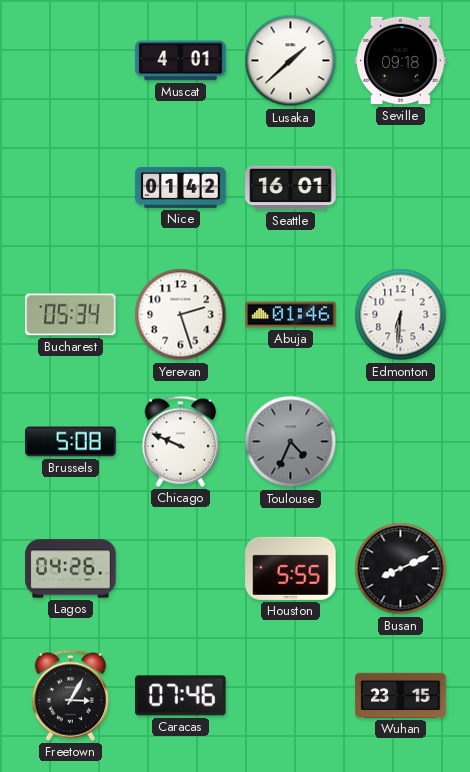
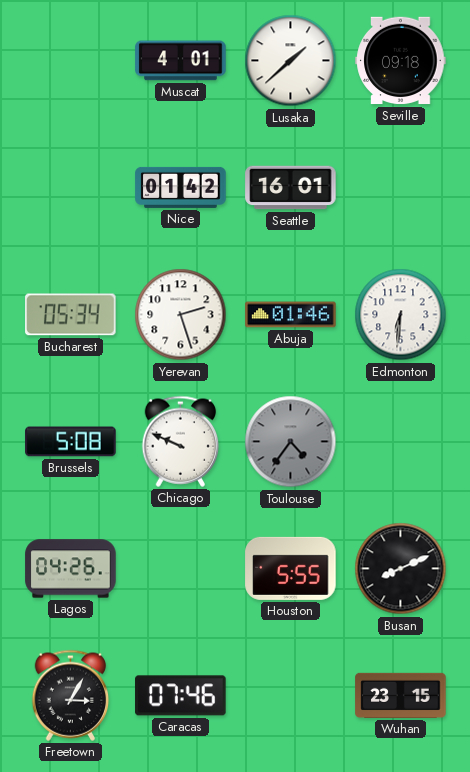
Toulouse: 4:34 -> 4:36 (291, 442)
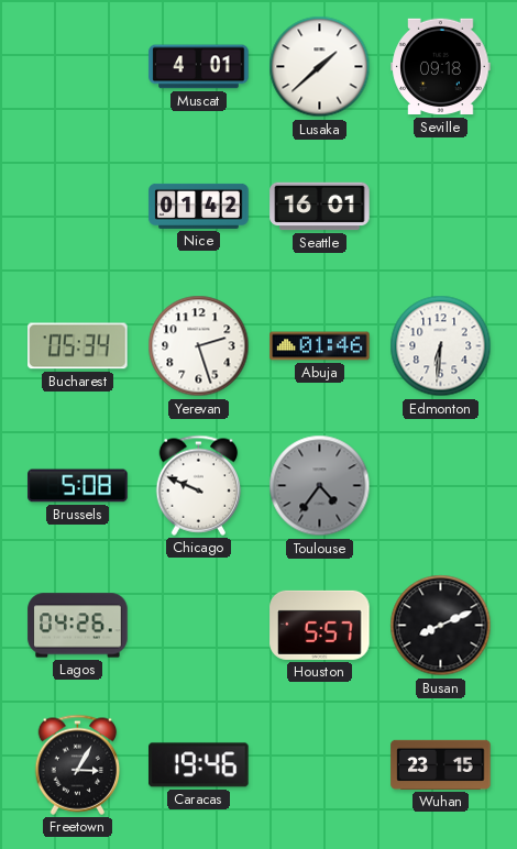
Houston: 5:55 -> 5:57 (320, 625)
Caracas: 07:46 -> 19:46 (199, 765)
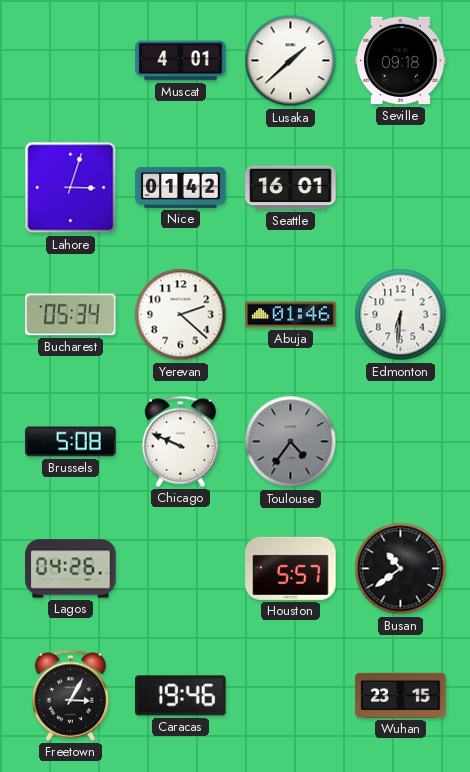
Lahore: none -> 3:03 (71, 188)
Yerevan: 2:27 -> 2:22 (181, 315)
Busan: 8:11 -> 10:39 (401, 569)
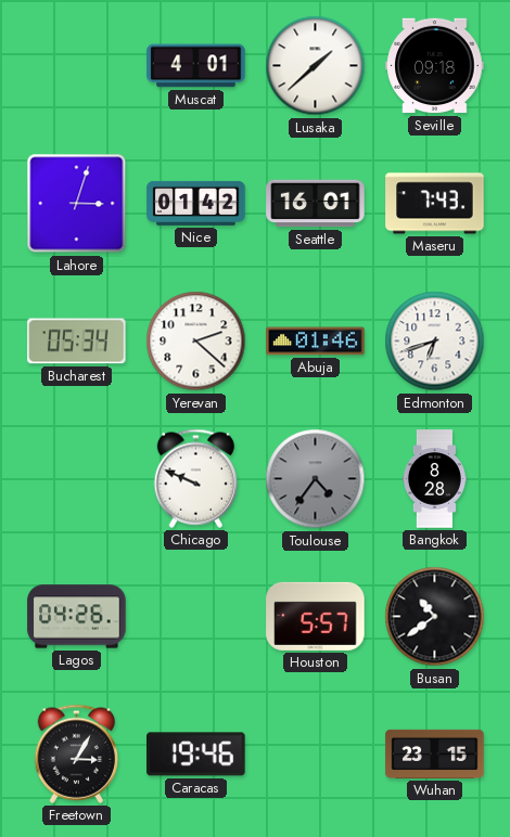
Maseru: none -> 7:43 (435, 204)
Edmonton: 6:31 -> 6:42 (435, 342)
Brussels: 5:08 -> none (71, 442)
Bangkok: none -> 8:28 (434, 479)
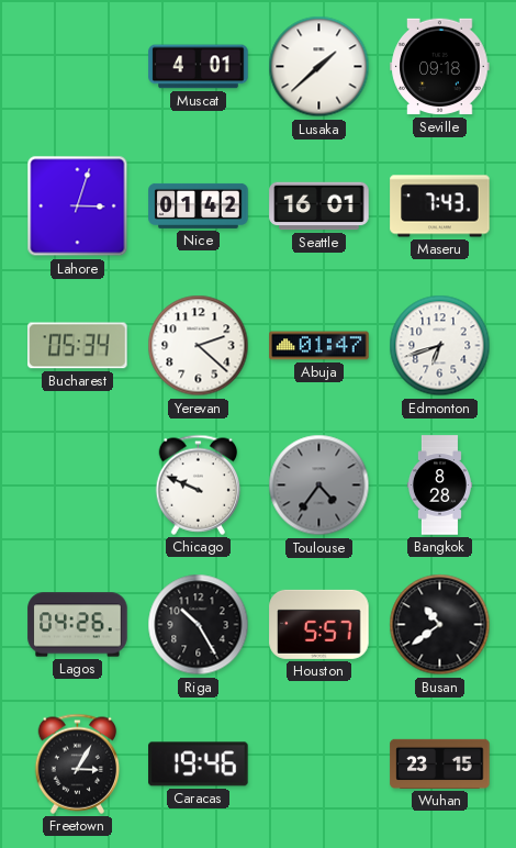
Abuja: 01:46 -> 01:47 (319, 346)
Riga: none -> 10:25 (199, 625)
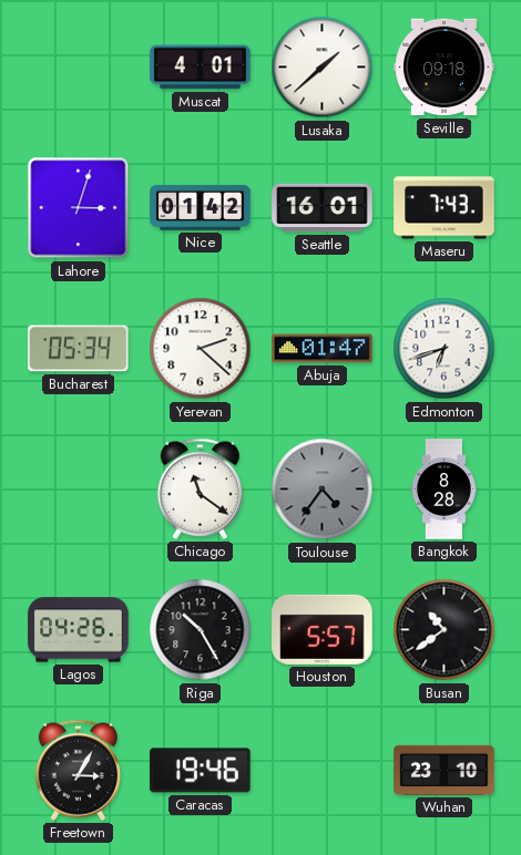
Chicago: 9:49 -> 11:21 (201, 488)
Wuhan: 23:15 -> 23:10 (445, 770)
